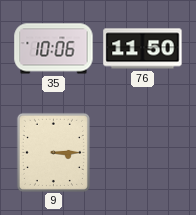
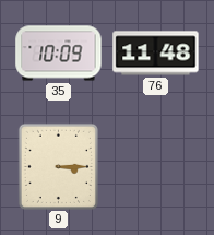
35: 10:06 -> 10:09 (59, 54)
76: 11:50 -> 11:48 (156, 54)
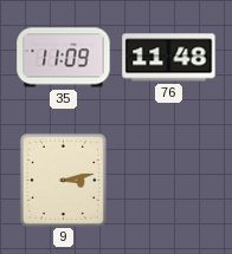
35: 10:09 -> 11:09 (64, 58)
9: 3:15 -> 3:13 (63, 180)
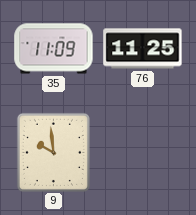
76: 11:48 -> 11:25 (143, 49)
9: 3:13 -> 9:59 (53, 152)
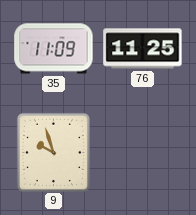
9: 9:59 -> 9:57 (53, 152)
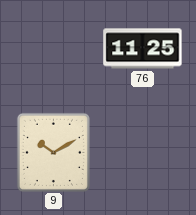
35: 11:09 -> none (54, 49)
9: 9:57 -> 10:10 (53, 152)
